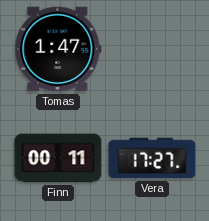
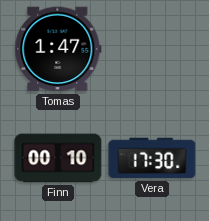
Finn: 00:11 -> 00:10 (58, 158)
Vera: 17:27 -> 17:30 (152, 158)
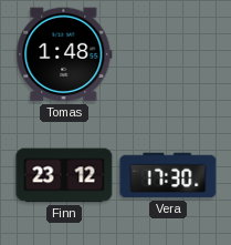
Tomas: 1:47 -> 1:48 (64, 54)
Finn: 00:10 -> 23:12 (64, 175)
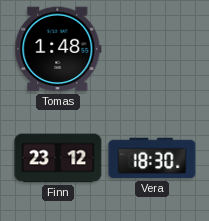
Vera: 17:30 -> 18:30 (152, 158)
